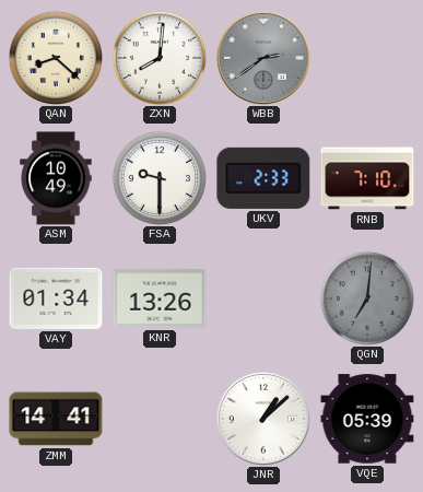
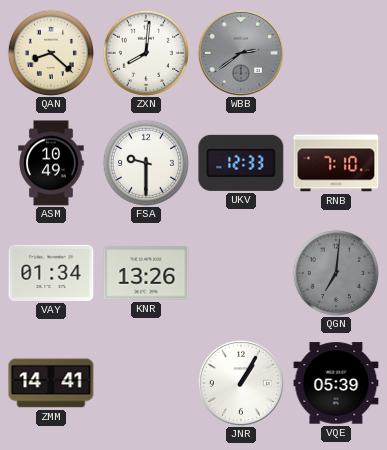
UKV: 2:33 -> 12:33 (241, 163)
JNR: 1:08 -> 1:05 (241, 383)
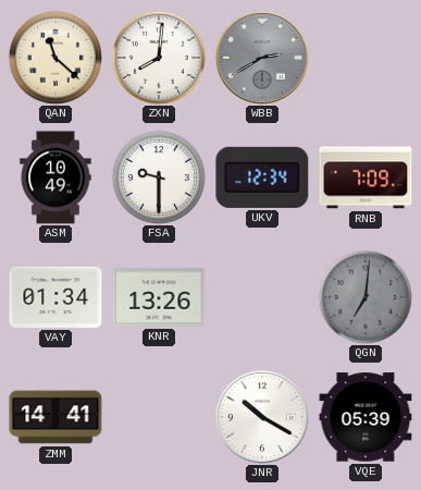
QAN: 8:22 -> 11:22 (54, 57)
WBB: 2:39 -> 2:40 (262, 58)
UKV: 12:33 -> 12:34 (262, 177)
RNB: 7:10 -> 7:09 (366, 177)
JNR: 1:05 -> 10:20 (262, 417)
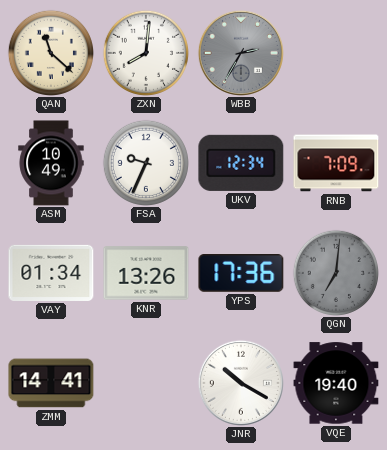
WBB: 2:40 -> 2:35 (241, 53)
FSA: 9:30 -> 9:34 (145, 162)
YPS: none -> 17:36 (241, 274)
VQE: 05:39 -> 19:40 (336, 383)
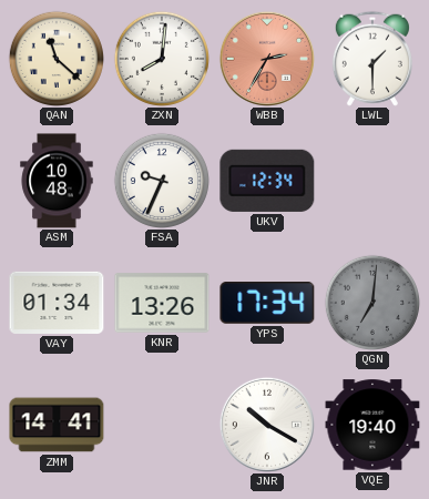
WBB dial: grey -> salmon (267, 59)
LWL: none -> 1:30 (372, 59)
ASM: 10:49 -> 10:48 (57, 181)
RNB: 7:09 -> none (336, 163)
YPS: 17:36 -> 17:34 (267, 304)
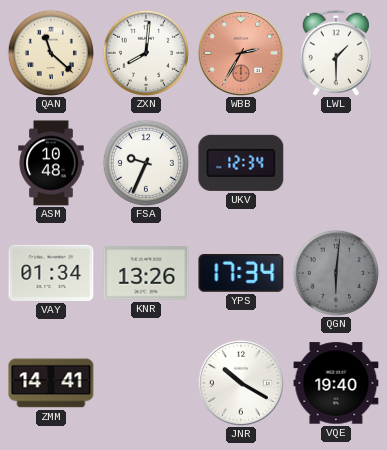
QGN: 7:01 -> 6:01 (335, 272)
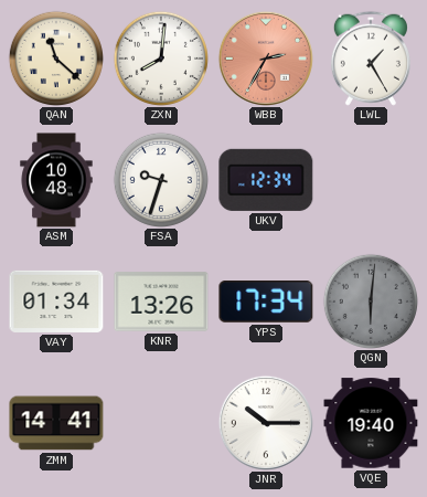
LWL: 1:30 -> 1:25 (371, 59)
FSA: 9:34 -> 9:33 (160, 179)
JNR: 10:20 -> 10:15 (266, 423)
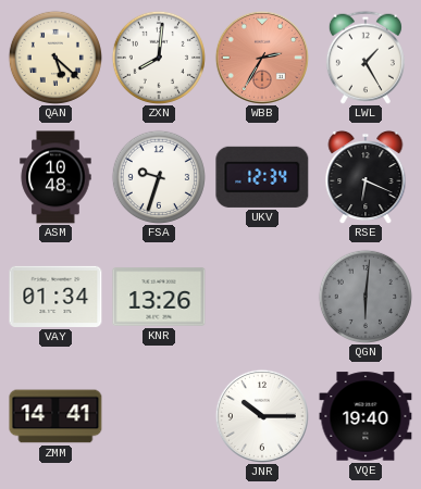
QAN: 11:22 -> 5:22 (54, 57)
RSE: none -> 6:19 (366, 177)
YPS: 17:34 -> none (266, 303)
